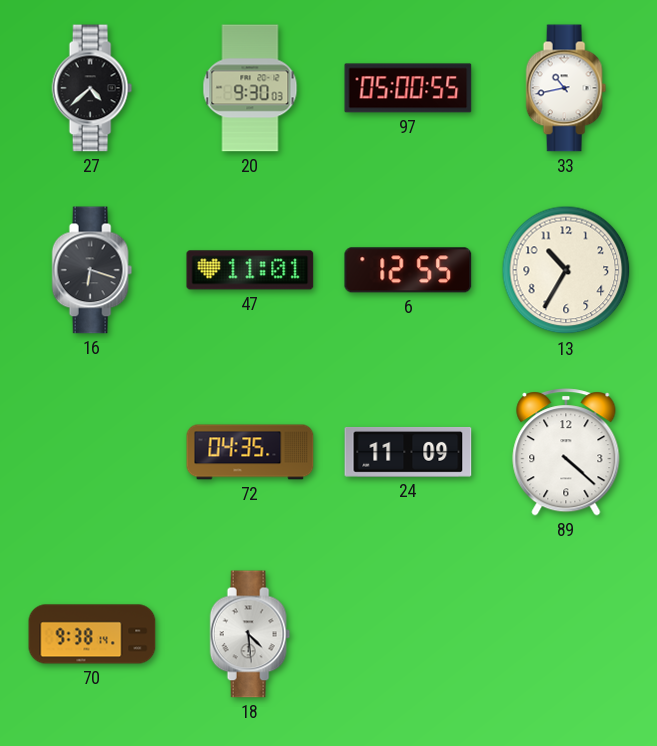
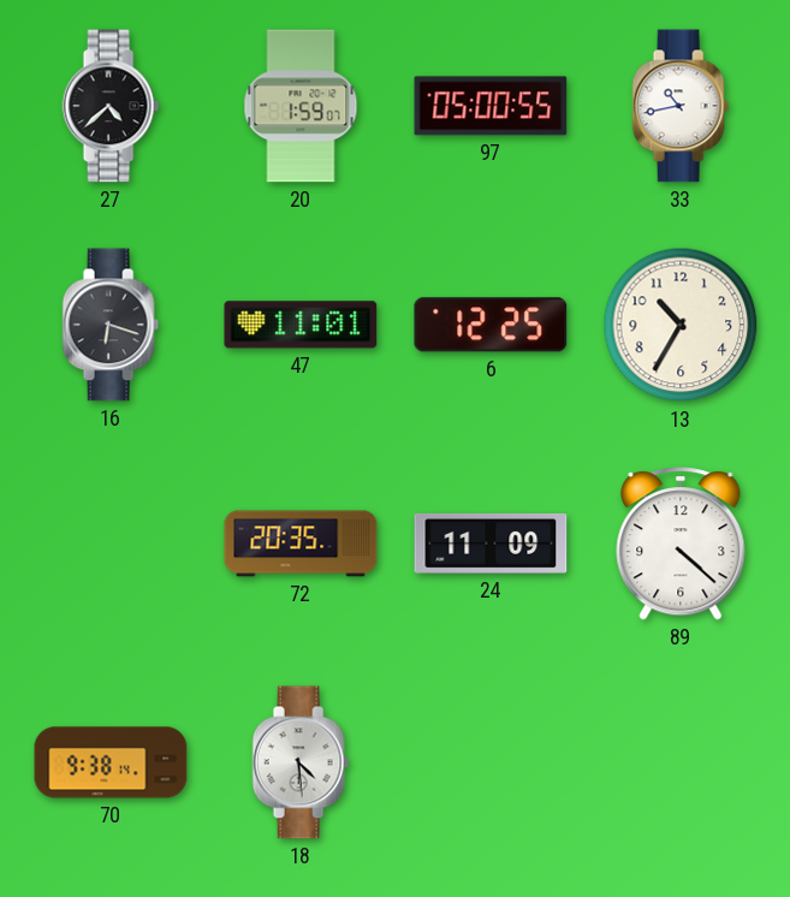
20: 9:30 -> 1:59 (301, 106)
6: 12:55 -> 12:25 (491, 325)
72: 04:35 -> 20:35 (301, 543)
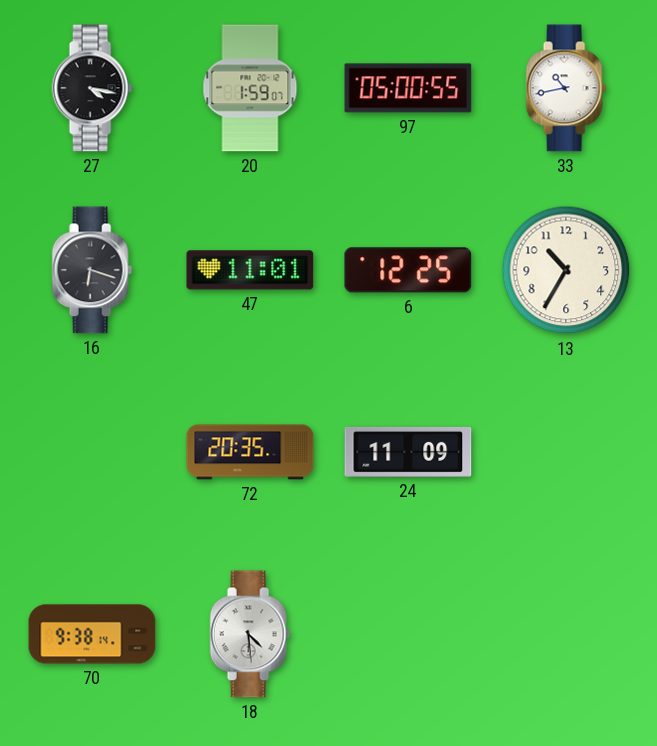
27: 4:38 -> 4:17 (92, 88)
89: 4:22 -> none (681, 543)
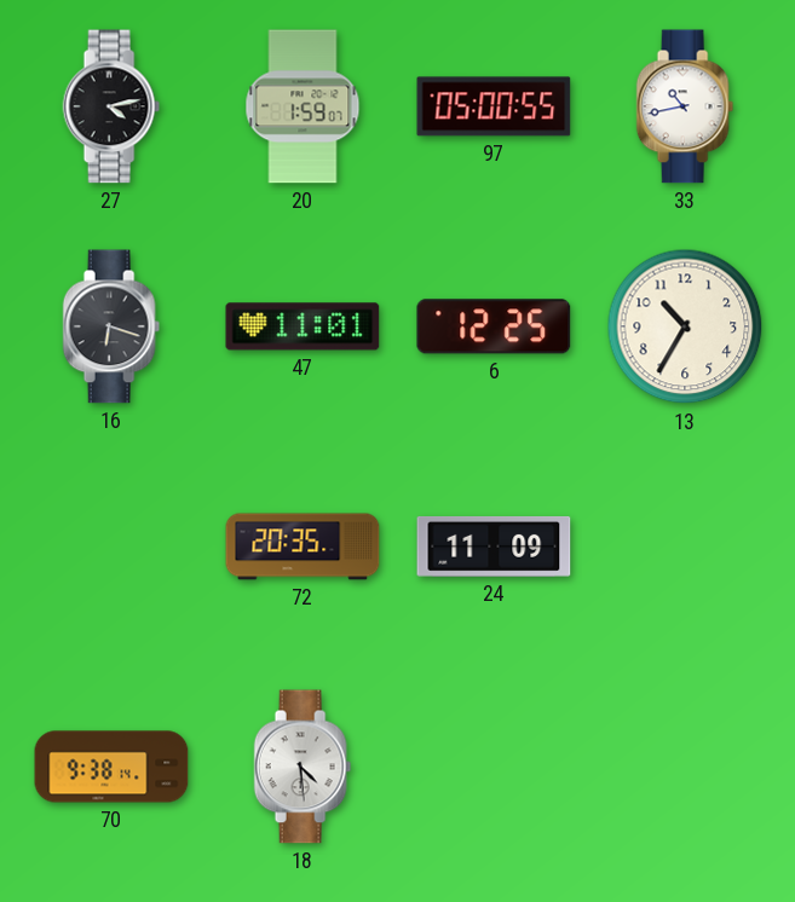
27: 4:17 -> 4:13 (111, 106)
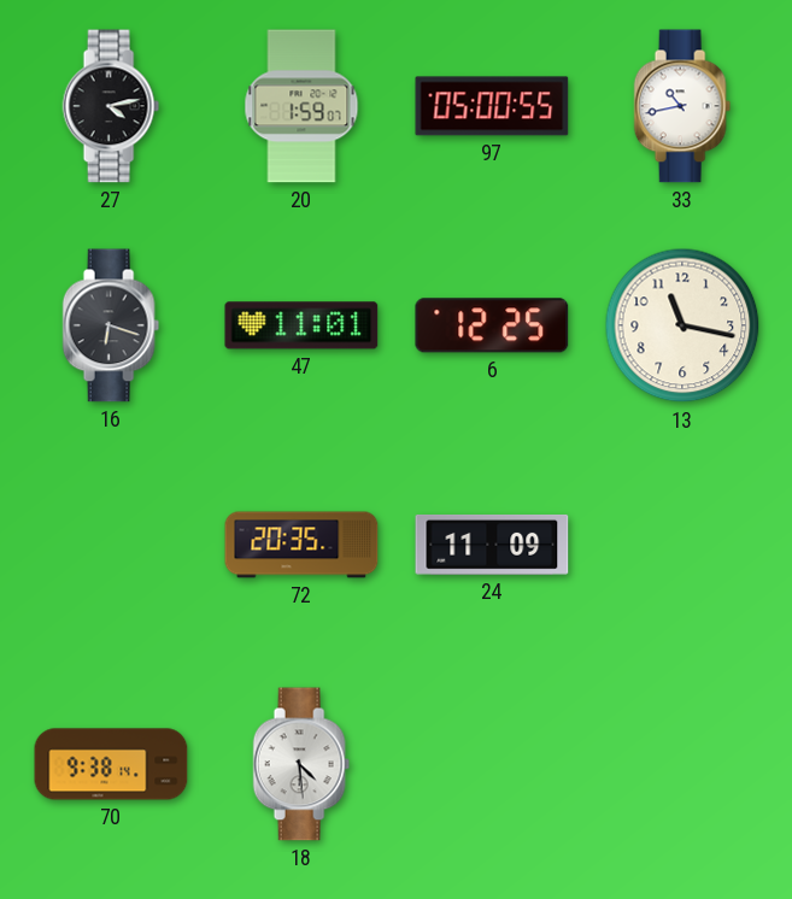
13: 10:35 -> 11:17 (682, 325)
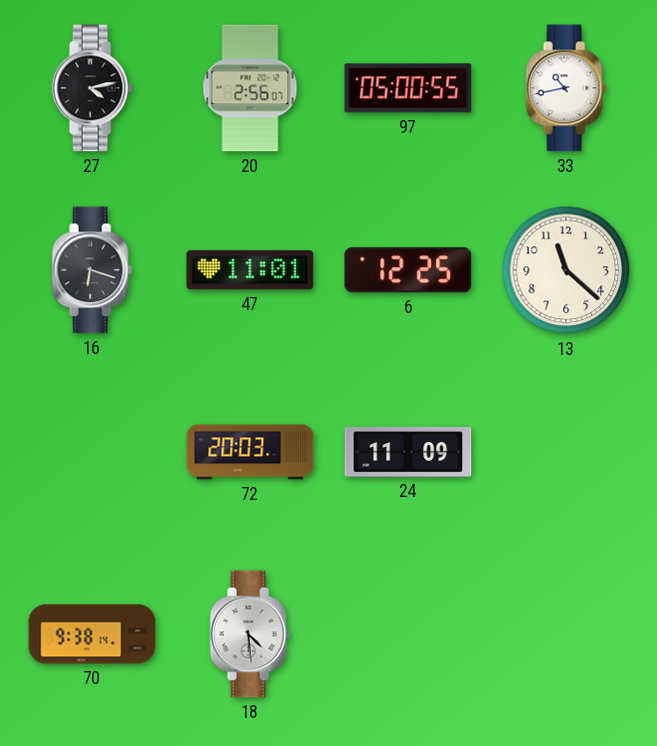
20: 1:59 -> 2:56 (250, 88)
13: 11:17 -> 11:22 (566, 270)
72: 20:35 -> 20:03 (250, 452)
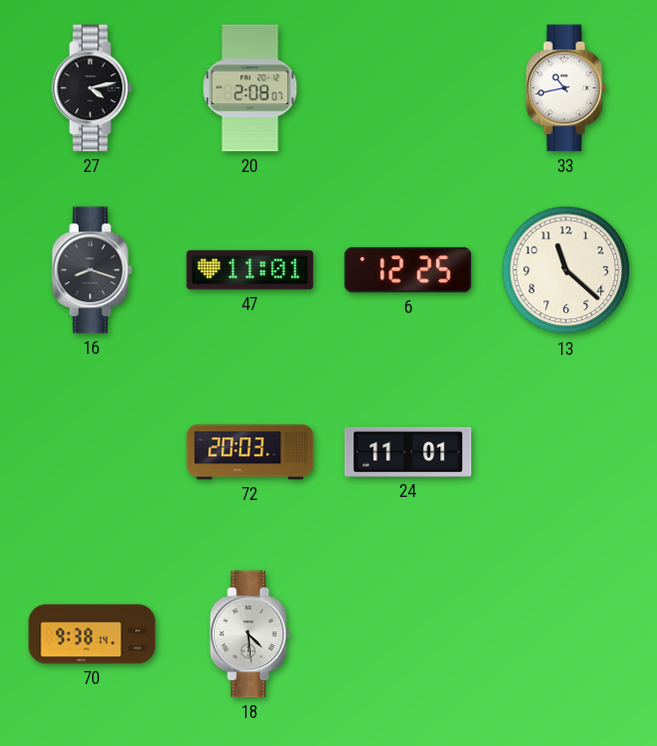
20: 2:56 -> 2:08 (250, 88)
97: 05:00 -> none (408, 88)
16: 6:18 -> 8:18 (92, 270)
24: 11:09 -> 11:01 (408, 452)
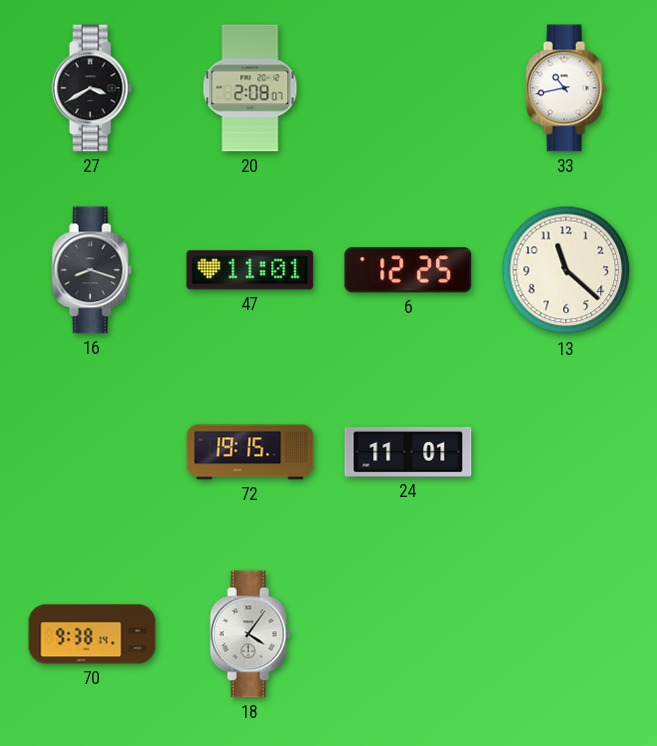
27: 4:13 -> 3:40 (92, 88)
72: 20:03 -> 19:15 (250, 452)
18: 4:29 -> 4:06 (250, 634)
